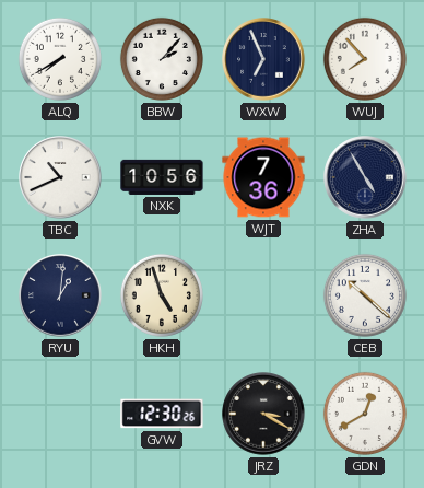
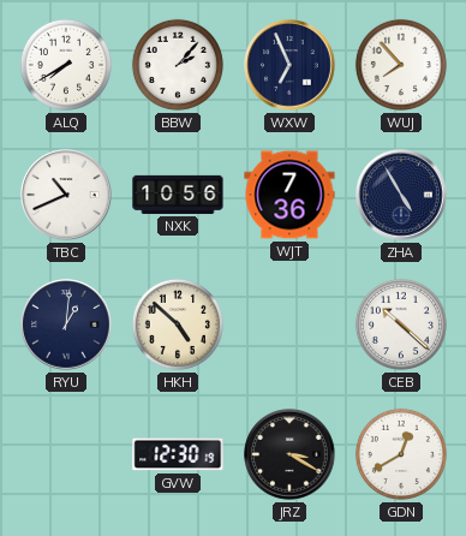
HKH: 4:57 -> 4:52 (178, 324)
GVW: 12:30:26 -> 12:30:19 (178, 454)
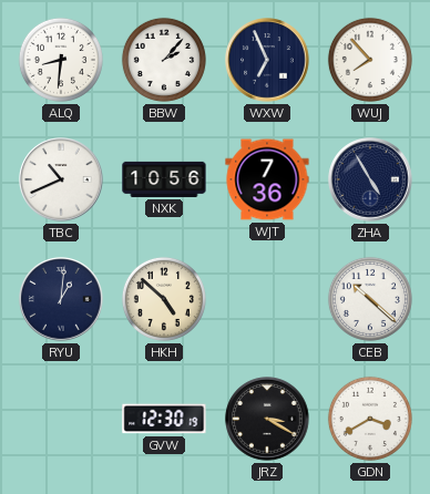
ALQ: 7:40 -> 8:31 (61, 60)
GDN: 12:40 -> 3:40 (370, 419)
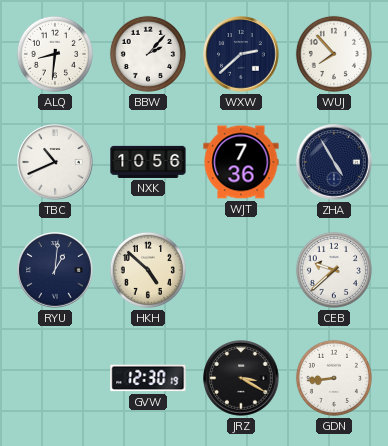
WXW: 6:56 -> 2:38 (241, 54)
CEB: 10:22 -> 9:38 (334, 270)
GDN: 3:40 -> 8:44 (334, 378)
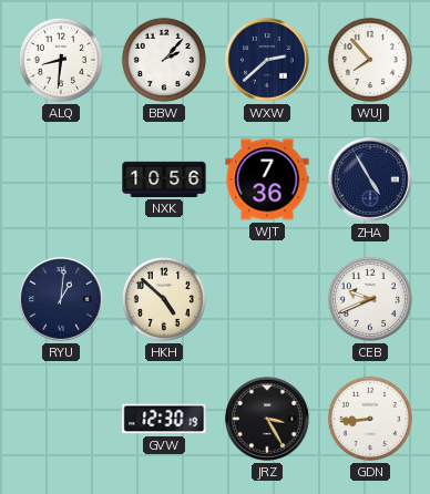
TBC: 10:41 -> none (55, 162)
CEB: 9:38 -> 9:41 (370, 299)
JRZ: 3:20 -> 3:25 (267, 419)
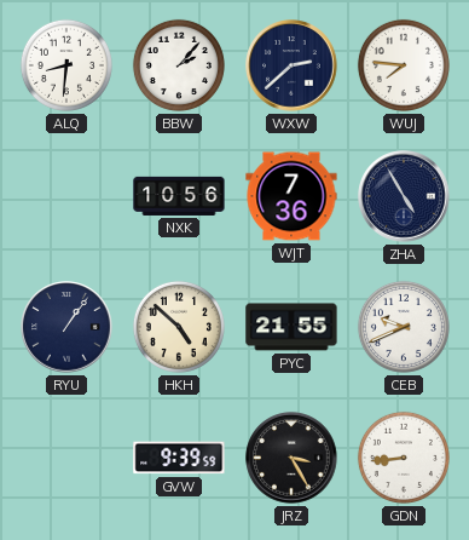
WUJ: 7:53 -> 7:46 (404, 65)
RYU: 1:01 -> 1:06 (66, 327)
PYC: none -> 21:55 (291, 327)
GVW: 12:30 -> 9:39 (179, 458)
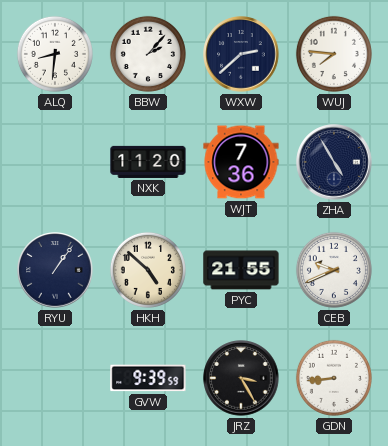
NXK: 10:56 -> 11:20 (148, 162)
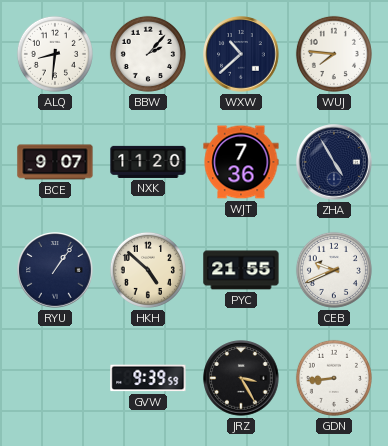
WXW: 2:38 -> 10:38 (241, 54)
BCE: none -> 9:07 (55, 162)
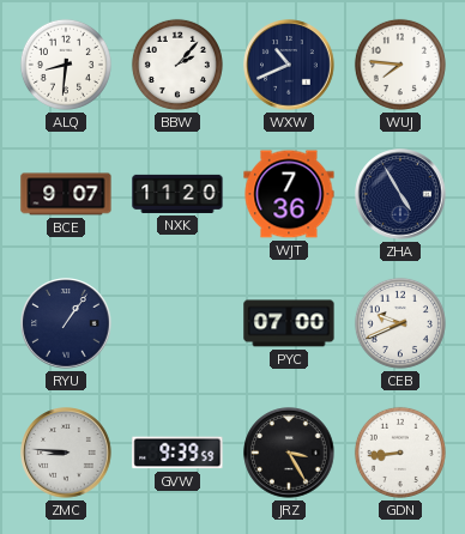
WXW: 10:38 -> 10:41 (289, 65)
HKH: 4:52 -> none (148, 270)
PYC: 21:55 -> 07:00 (289, 323)
ZMC: none -> 8:46 (66, 453)
